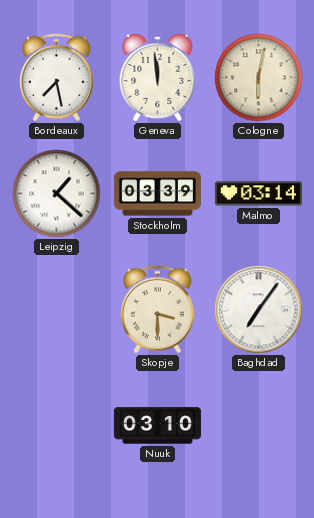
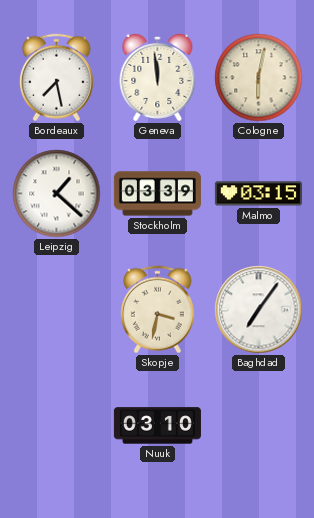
Malmo: 03:14 -> 03:15 (258, 194)
Skopje: 3:30 -> 3:32 (157, 310)
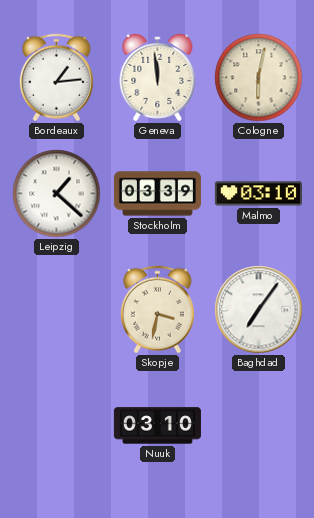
Bordeaux: 7:28 -> 1:14 (56, 78)
Malmo: 03:15 -> 03:10 (258, 194)
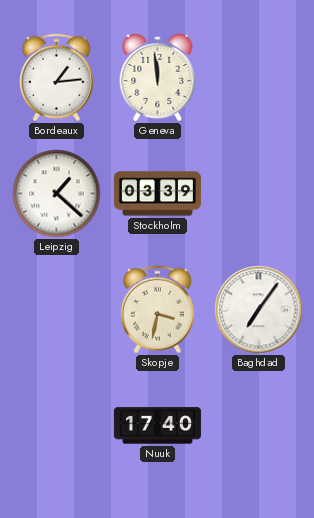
Cologne: 6:02 -> none (259, 78)
Malmo: 03:10 -> none (258, 194)
Nuuk: 03:10 -> 17:40 (157, 426)
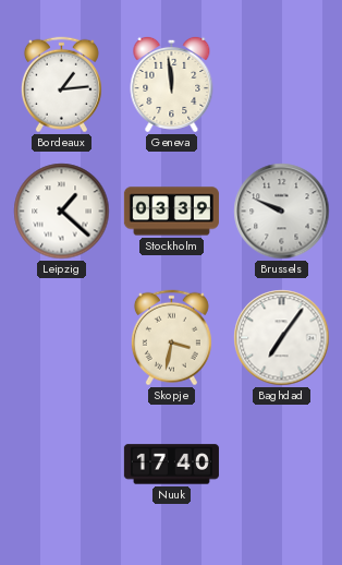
Brussels: none -> 9:49 (282, 212)
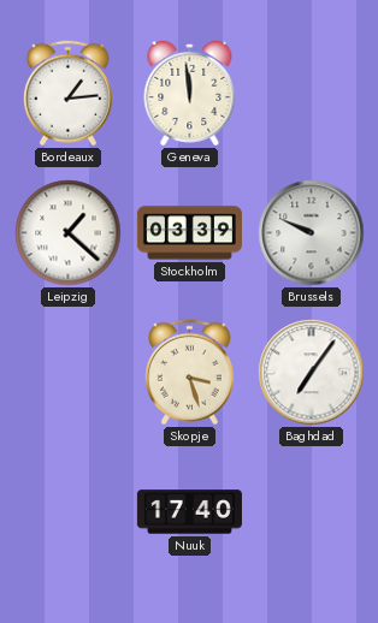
Skopje: 3:32 -> 3:27 (189, 373)
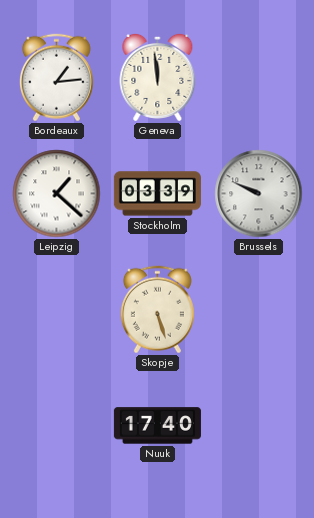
Skopje: 3:27 -> 5:27 (157, 310)
Baghdad: 7:06 -> none (312, 373)
